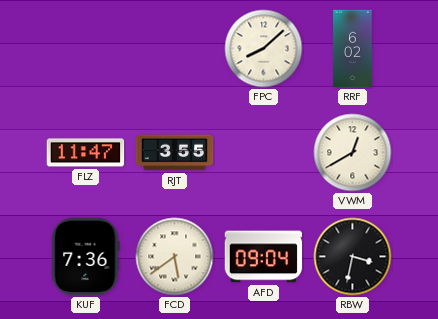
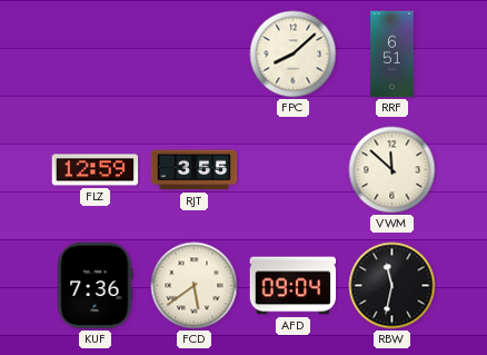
RRF: 6:02 -> 6:51 (392, 55)
FLZ: 11:47 -> 12:59 (96, 170)
VWM: 12:40 -> 11:52 (392, 170)
RBW: 3:32 -> 11:32 (392, 286)
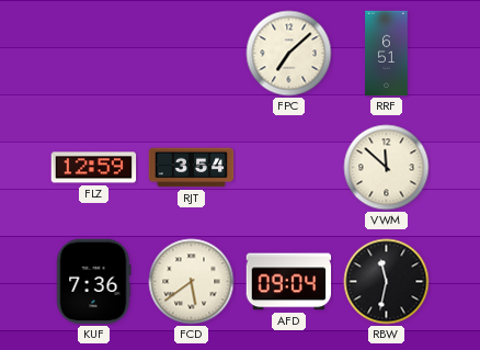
FPC: 8:08 -> 7:08 (289, 54)
RJT: 3:55 -> 3:54 (192, 168)
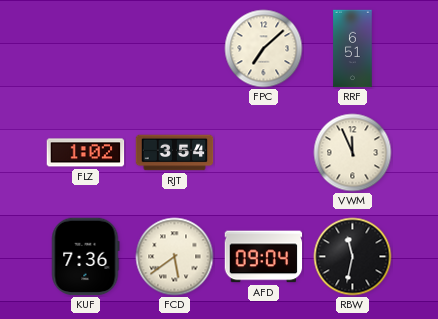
FLZ: 12:59 -> 1:02 (86, 153)
VWM: 11:52 -> 11:56 (353, 153)
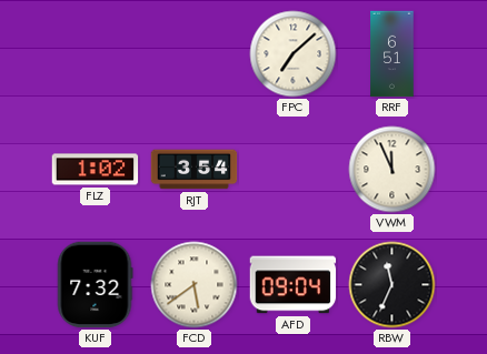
KUF: 7:36 -> 7:32 (95, 285)
RBW: 11:32 -> 11:34 (392, 285)
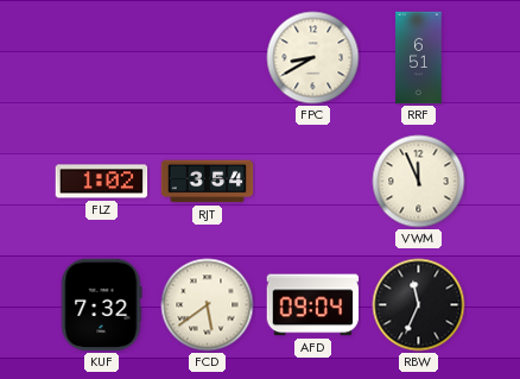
FPC: 7:08 -> 8:40 (313, 58)
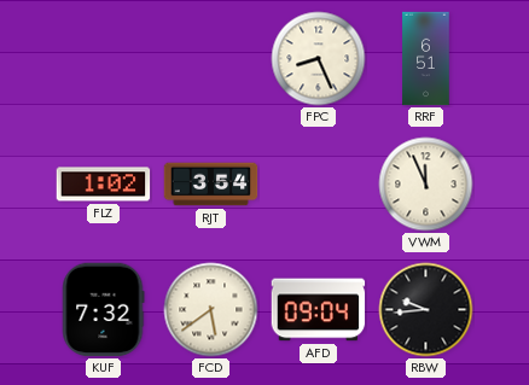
FPC: 8:40 -> 8:26 (319, 59)
RBW: 11:34 -> 9:44 (426, 310)
